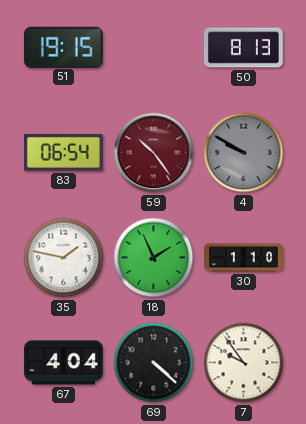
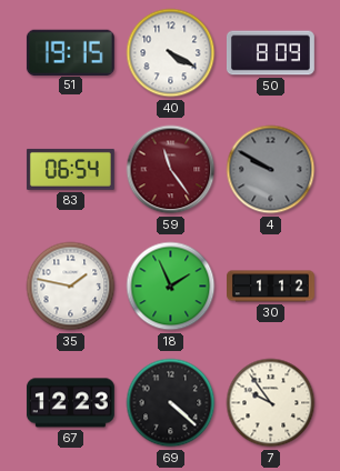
40: none -> 4:20 (171, 53)
50: 8:13 -> 8:09 (270, 53)
59: 10:24 -> 11:24 (171, 170)
30: 1:10 -> 1:12 (271, 287)
67: 4:04 -> 12:23 (70, 403)
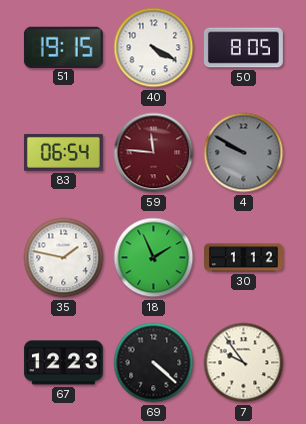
50: 8:09 -> 8:05 (243, 48)
59: 11:24 -> 11:46 (154, 153)
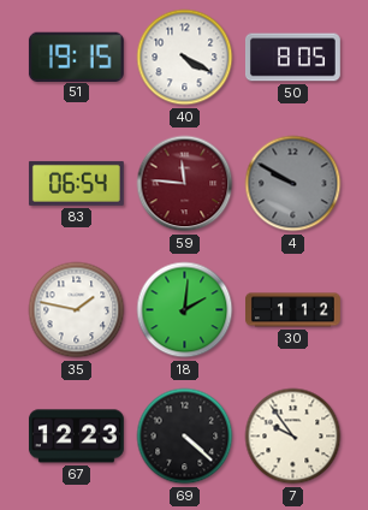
18: 1:56 -> 2:01 (185, 310)
